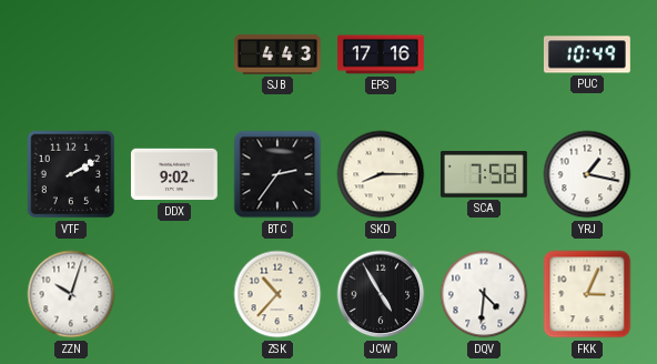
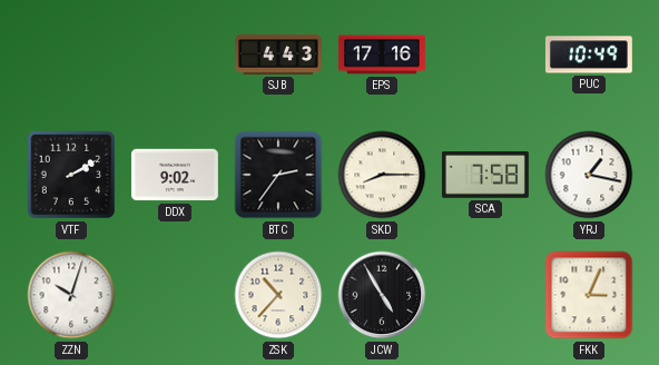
DQV: 4:31 -> none (484, 294)
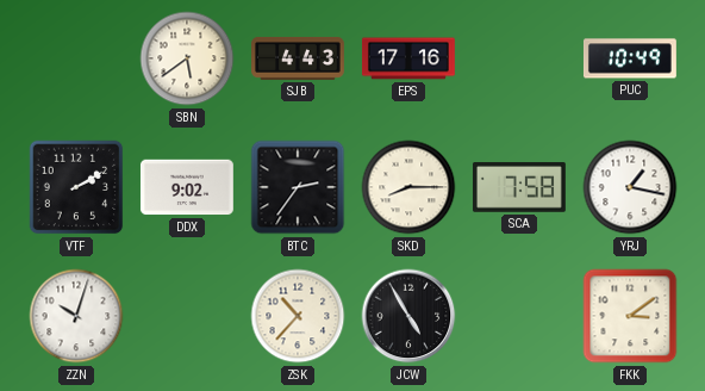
SBN: none -> 5:39 (187, 58)
FKK: 3:04 -> 3:09 (630, 316)
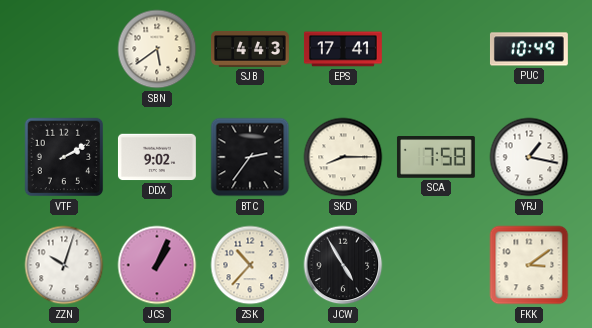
EPS: 17:16 -> 17:41 (343, 49)
JCS: none -> 1:04 (157, 265)
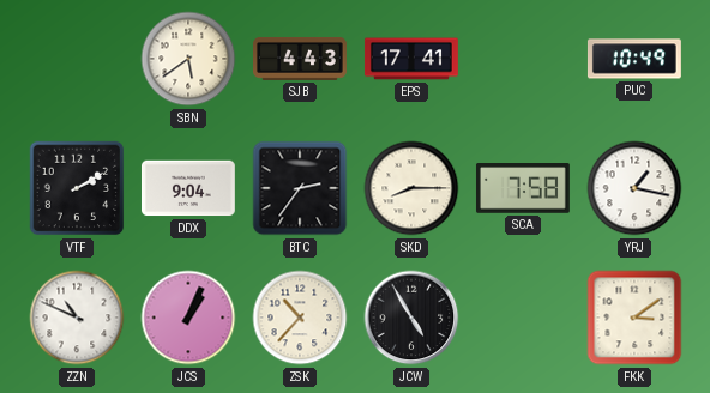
DDX: 9:02 -> 9:04 (188, 188)
ZZN: 10:03 -> 10:49 (77, 318)
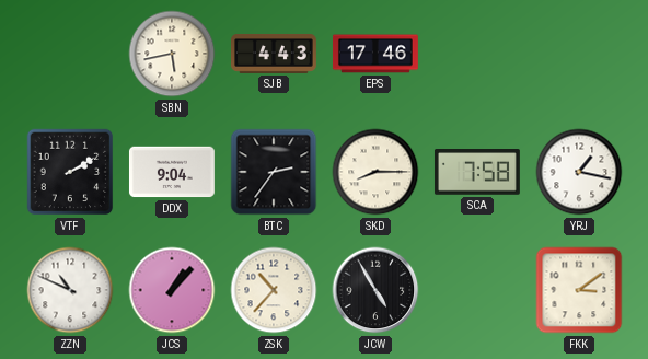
SBN: 5:39 -> 5:43 (172, 54)
EPS: 17:41 -> 17:46 (375, 54)
PUC: 10:49 -> none (634, 59)
JCS: 1:04 -> 1:07 (172, 290)
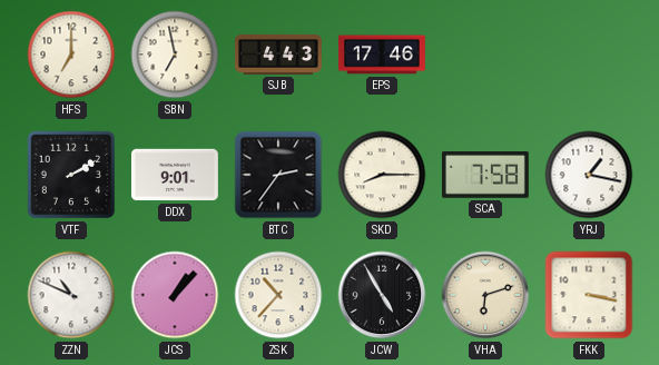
HFS: none -> 7:00 (71, 55)
SBN: 5:43 -> 6:58 (175, 55)
DDX: 9:04 -> 9:01 (175, 175)
VHA: none -> 6:12 (485, 295)
FKK: 3:09 -> 3:17 (589, 295)
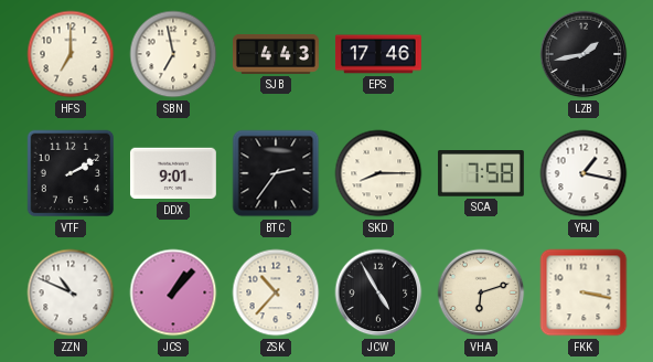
LZB: none -> 1:43 (584, 54)
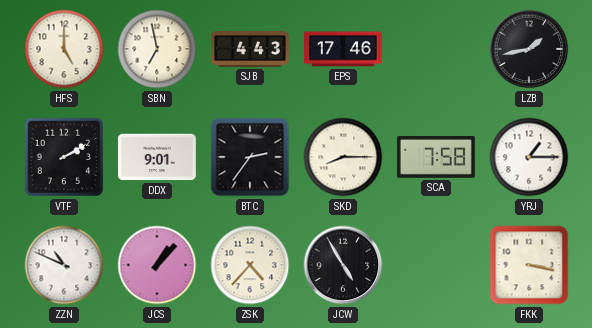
HFS: 7:00 -> 5:00 (64, 49)
YRJ: 1:17 -> 1:15 (529, 157)
ZSK: 10:37 -> 4:37 (250, 265)
VHA: 6:12 -> none (481, 292)
